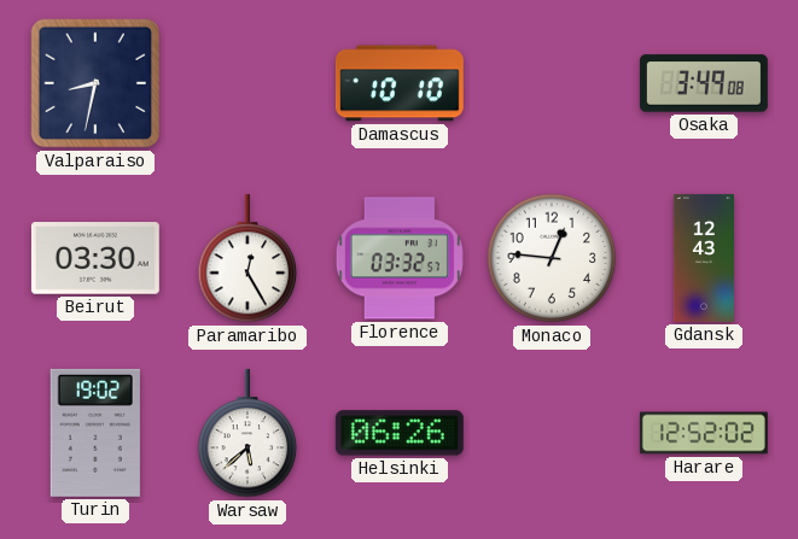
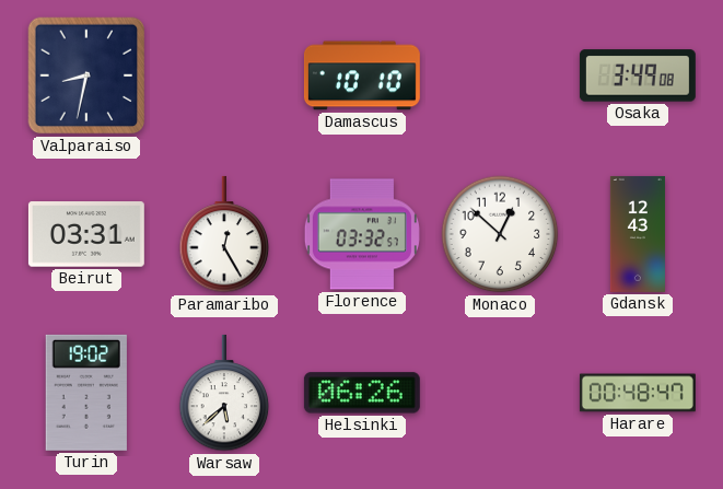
Beirut: 03:30 -> 03:31 (86, 234)
Monaco: 12:46 -> 12:52 (500, 234)
Harare: 12:52 -> 00:48 (638, 393)
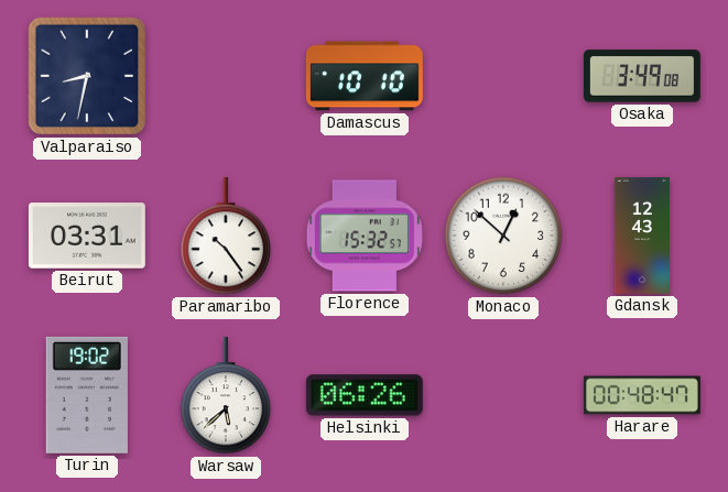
Paramaribo: 12:25 -> 10:24 (226, 236)
Florence: 03:32 -> 15:32 (365, 236)
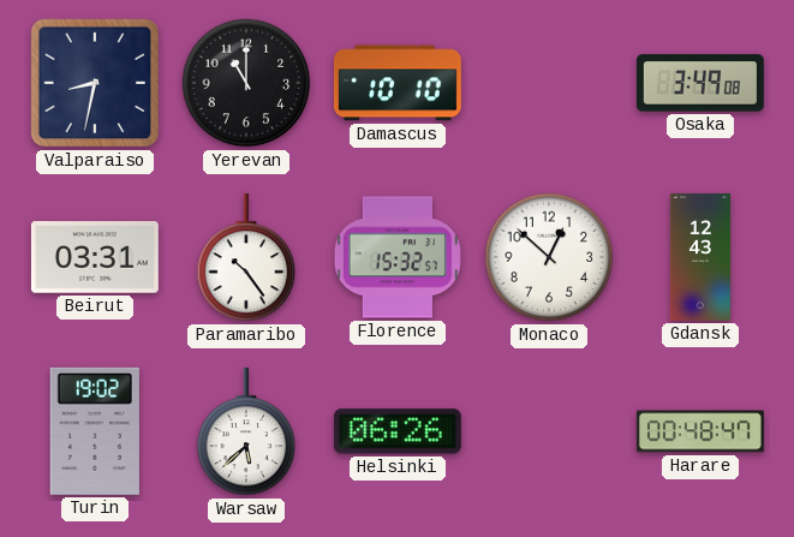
Yerevan: none -> 11:00 (246, 83)
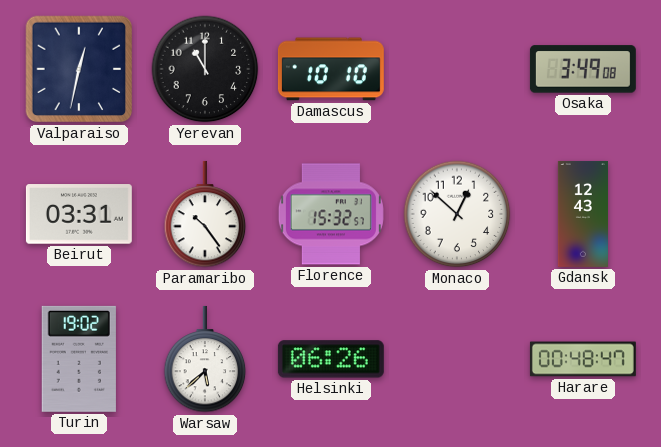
Valparaiso: 8:32 -> 12:32 (79, 69)
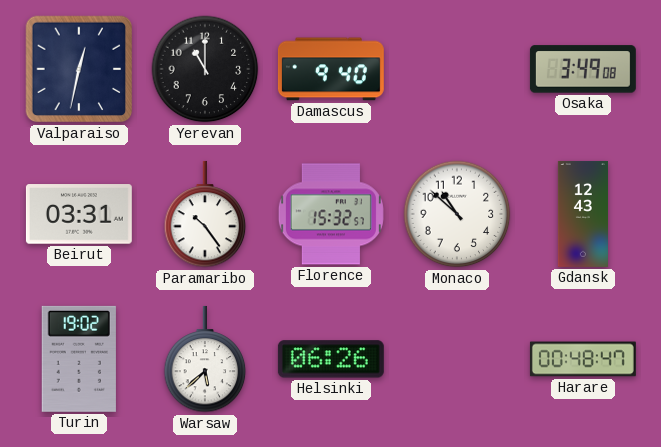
Damascus: 10:10 -> 9:40 (331, 69)
Monaco: 12:52 -> 10:52 (457, 214)
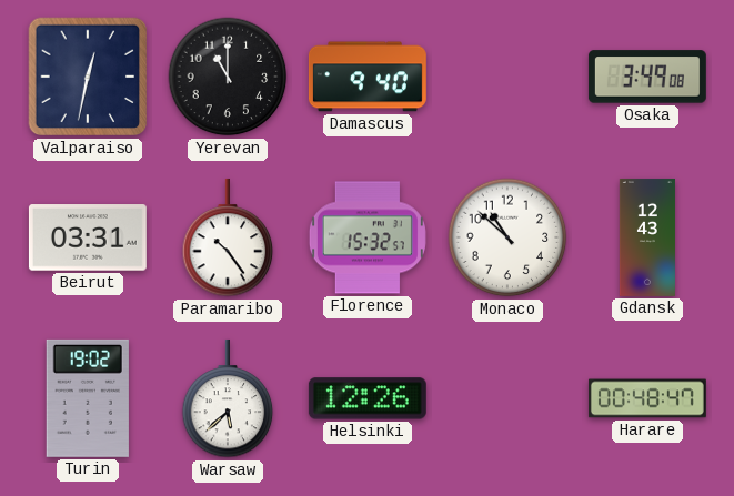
Helsinki: 06:26 -> 12:26 (368, 398)
